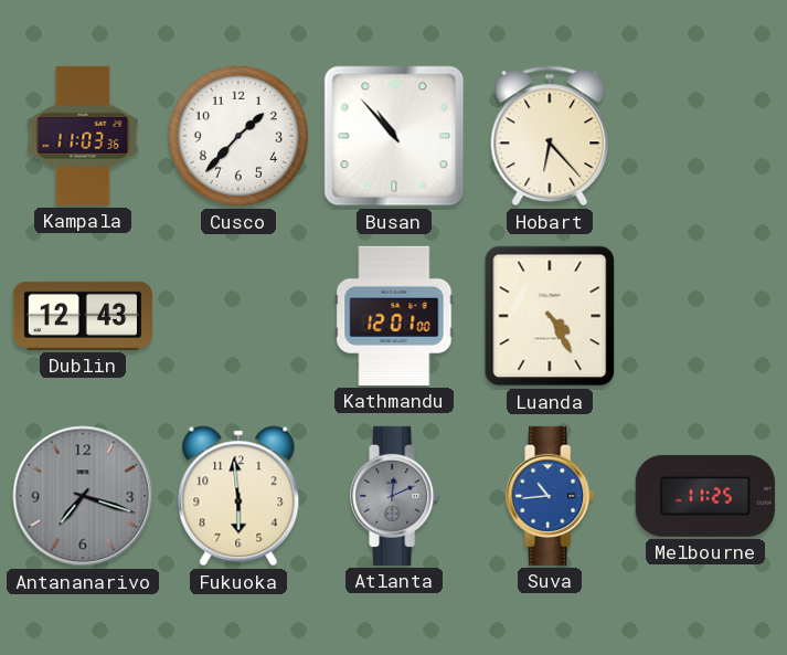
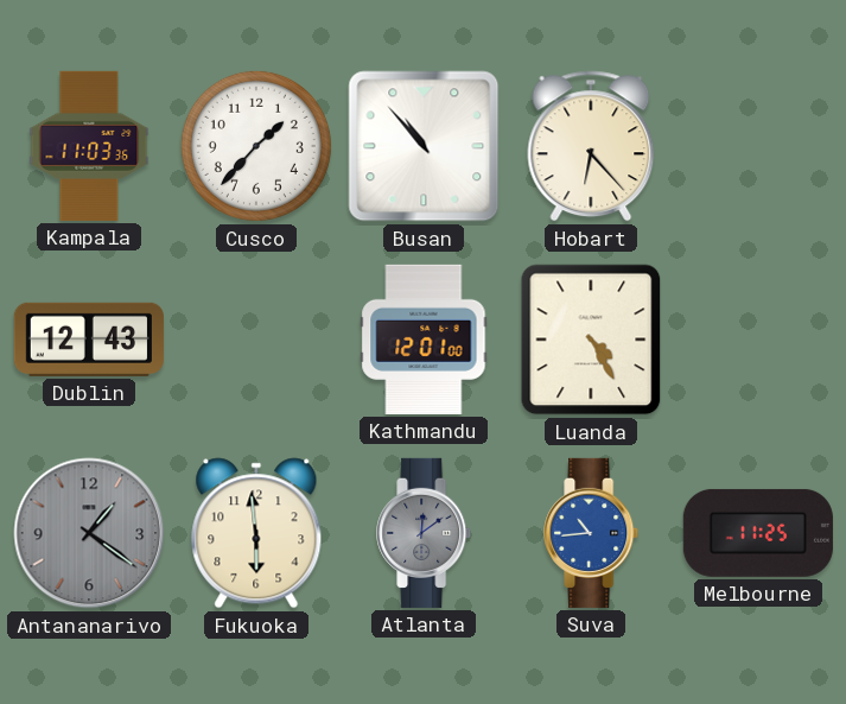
Antananarivo: 7:18 -> 1:21 (89, 533)
Atlanta: 12:11 -> 12:09 (425, 533)
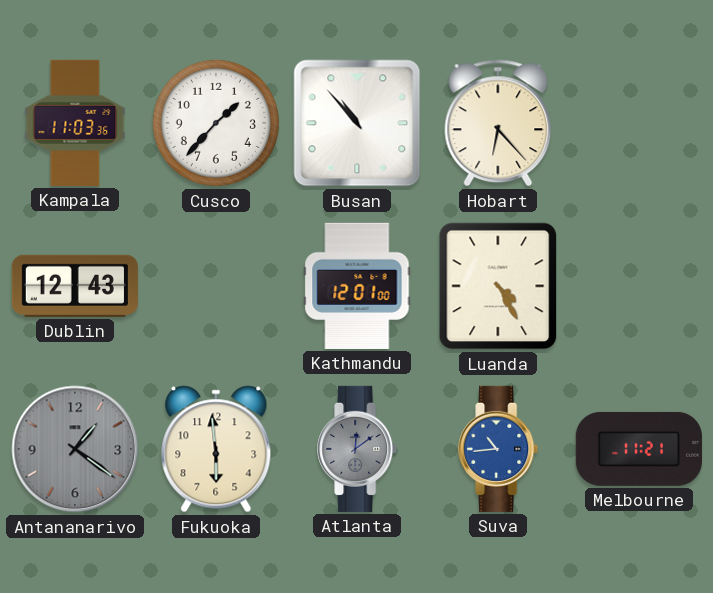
Melbourne: 11:25 -> 11:21 (639, 449)
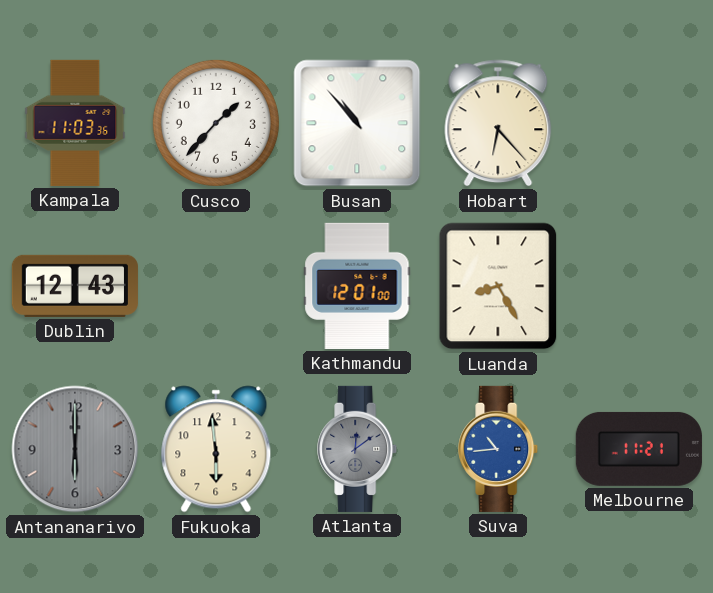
Luanda: 4:25 -> 8:25 (498, 286)
Antananarivo: 1:21 -> 6:00 (75, 449)
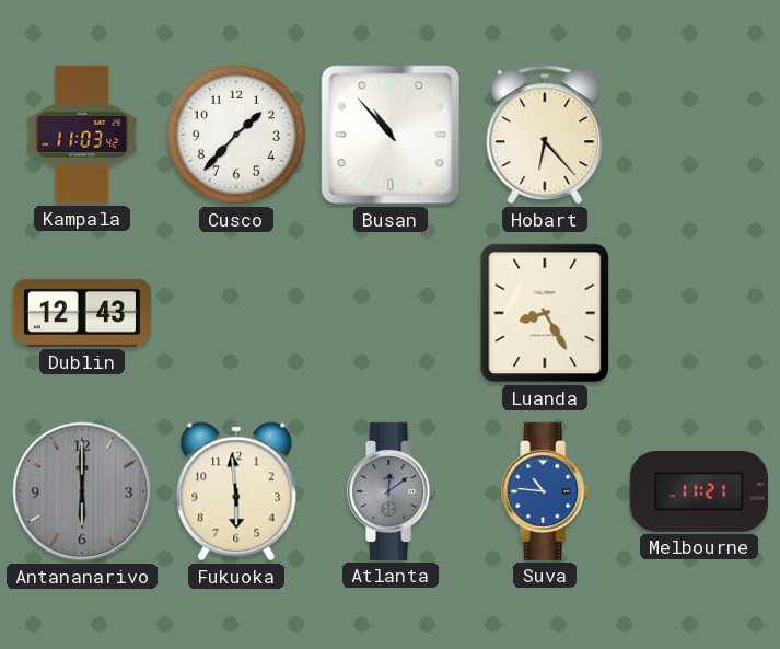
Kampala: 11:03:36 -> 11:03:42 (82, 135)
Kathmandu: 12:01 -> none (357, 286)
Suva: 10:44 -> 10:46 (546, 491)
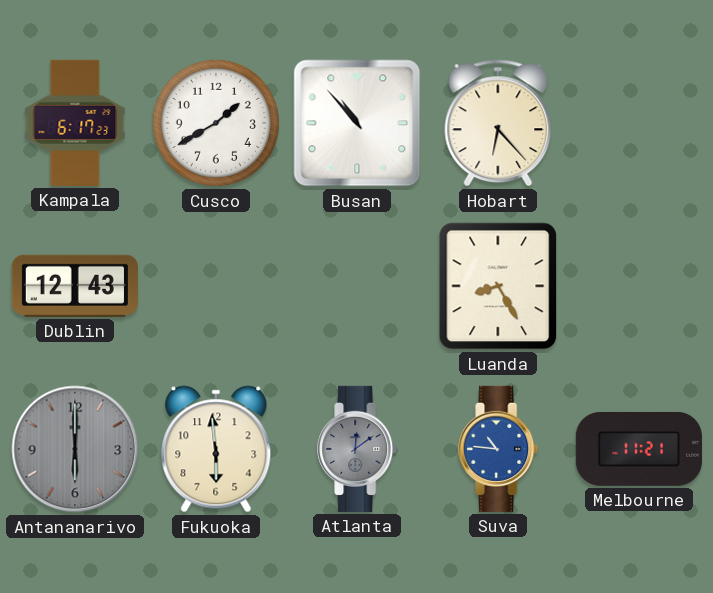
Kampala: 11:03 -> 6:17 (75, 123)
Cusco: 1:37 -> 1:40 (216, 123)
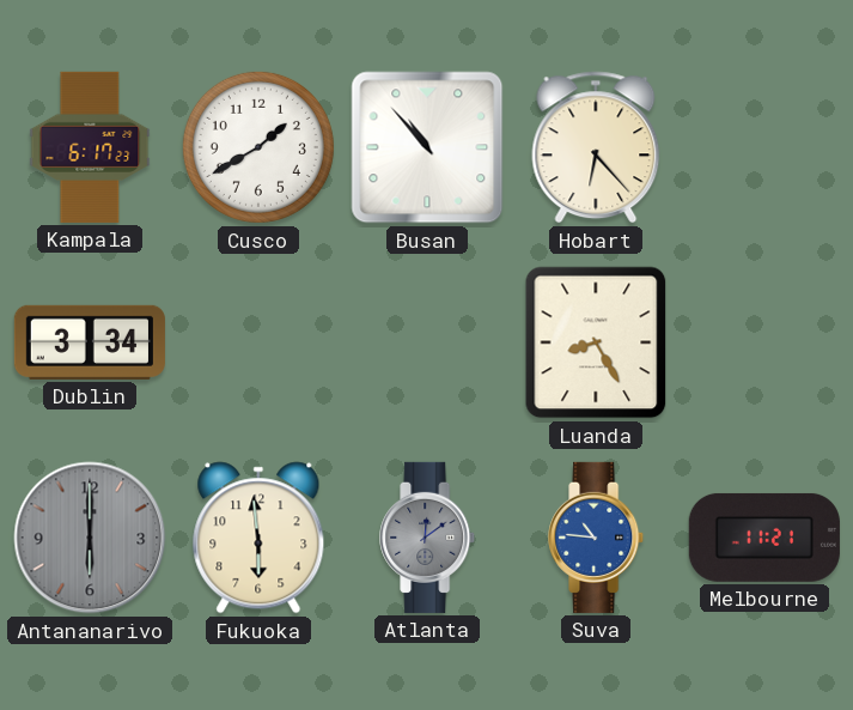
Dublin: 12:43 -> 3:34 (90, 342)
